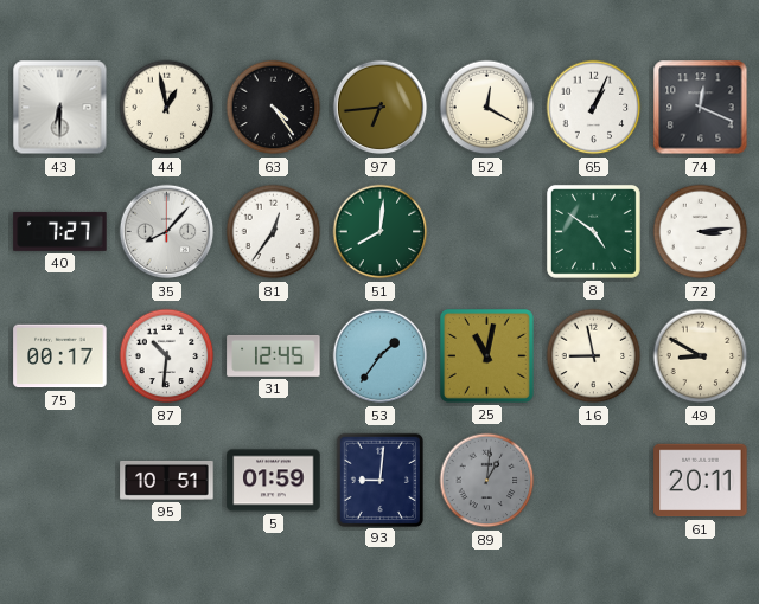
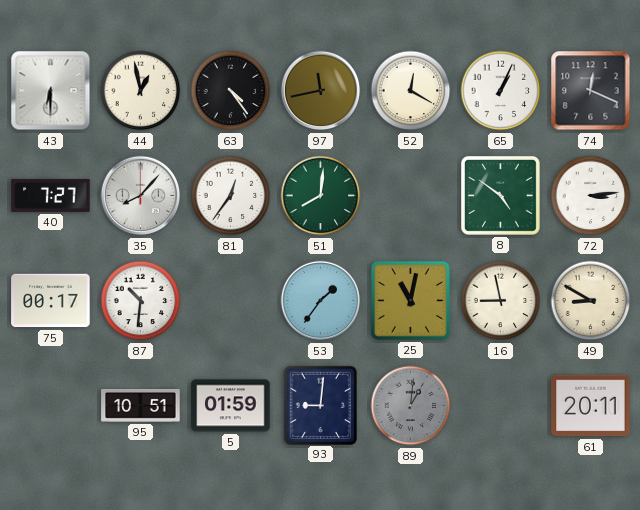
97: 6:44 -> 11:43 (321, 91)
31: 12:45 -> none (274, 355)
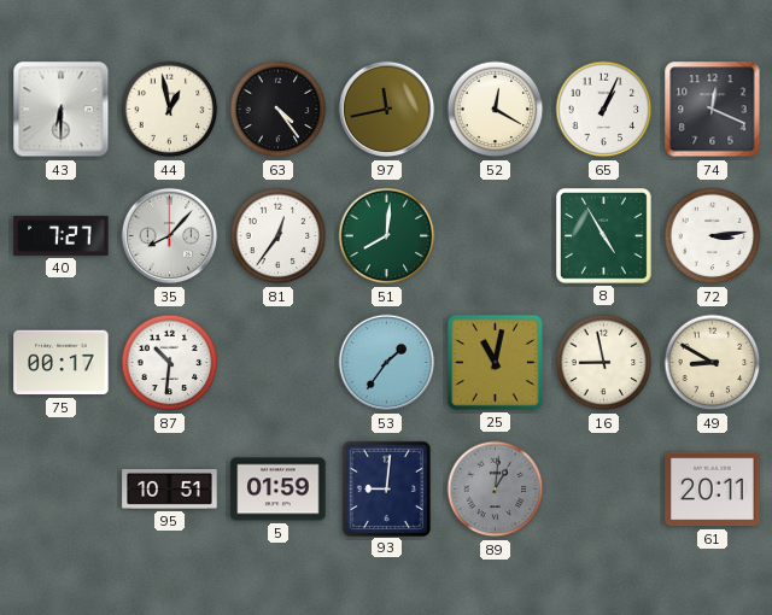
8: 4:51 -> 4:55 (603, 235)
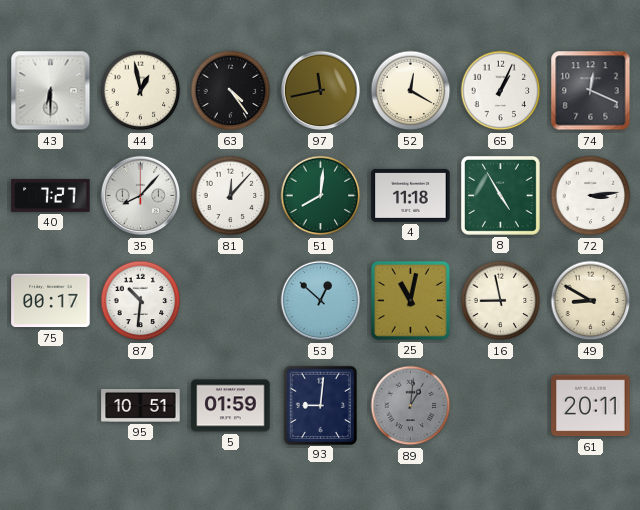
81: 12:36 -> 12:07 (231, 196)
4: none -> 11:18 (411, 195)
53: 1:36 -> 12:52 (321, 301)
